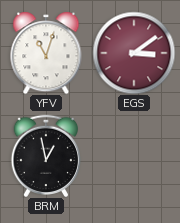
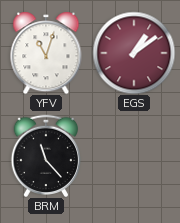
EGS: 3:09 -> 1:09 (134, 53)
BRM: 12:58 -> 11:23 (46, 155)
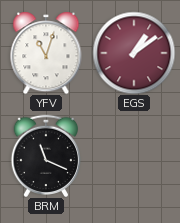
BRM: 11:23 -> 11:19 (46, 155)
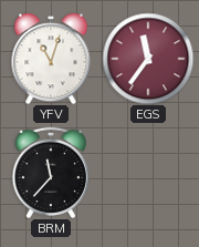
EGS: 1:09 -> 11:36 (148, 59)
BRM: 11:19 -> 11:37 (51, 172)
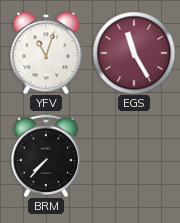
EGS: 11:36 -> 11:25 (134, 53)
BRM: 11:37 -> 7:37 (46, 155)
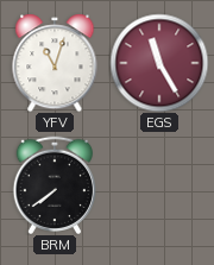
BRM: 7:37 -> 7:39 (55, 184)
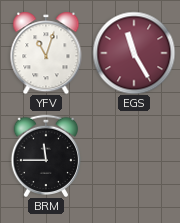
BRM: 7:39 -> 11:45 (46, 155)
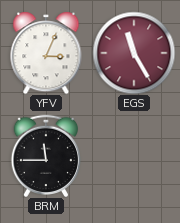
YFV: 11:03 -> 3:04 (46, 53)
